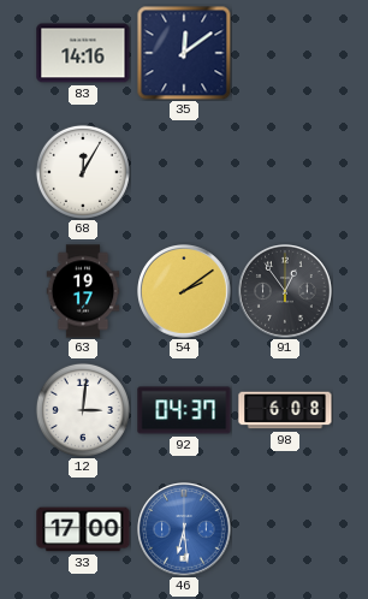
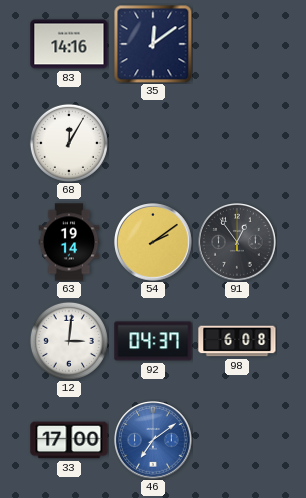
63: 19:17 -> 19:14 (69, 242)
46: 6:29 -> 7:09 (153, 440)
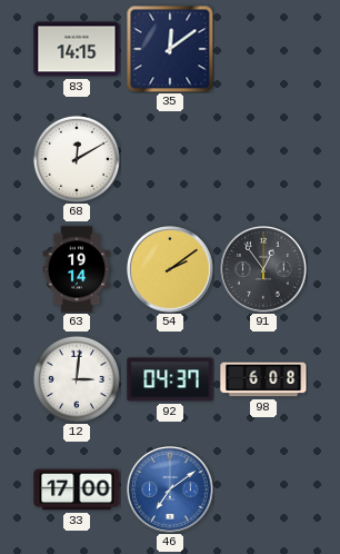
83: 14:16 -> 14:15 (77, 49)
68: 12:05 -> 12:10 (77, 159)
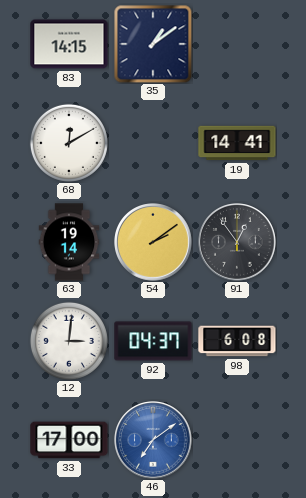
35: 12:09 -> 1:09 (153, 44)
19: none -> 14:41 (237, 143)
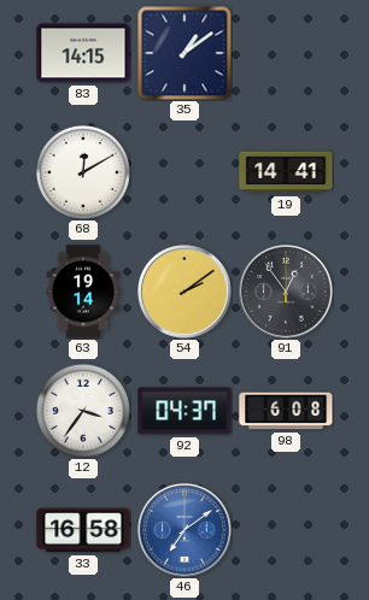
12: 3:01 -> 3:36 (83, 411)
33: 17:00 -> 16:58 (83, 530)
